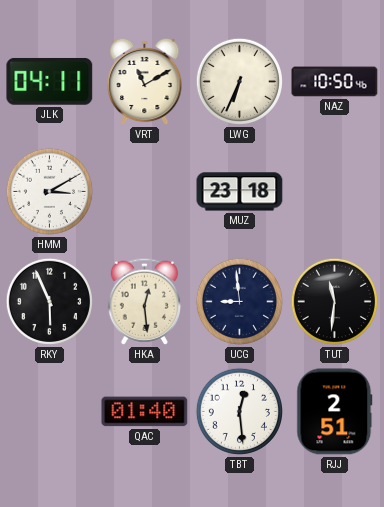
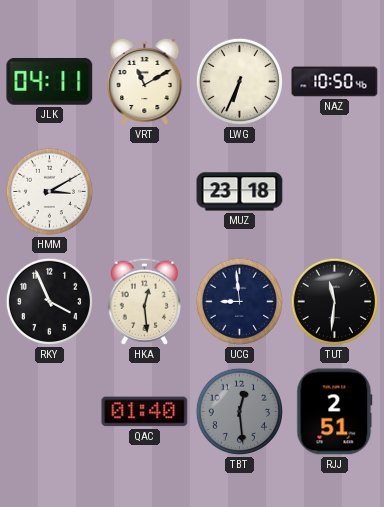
RKY: 5:56 -> 3:56 (49, 301)
TBT dial: white -> grey (239, 411)
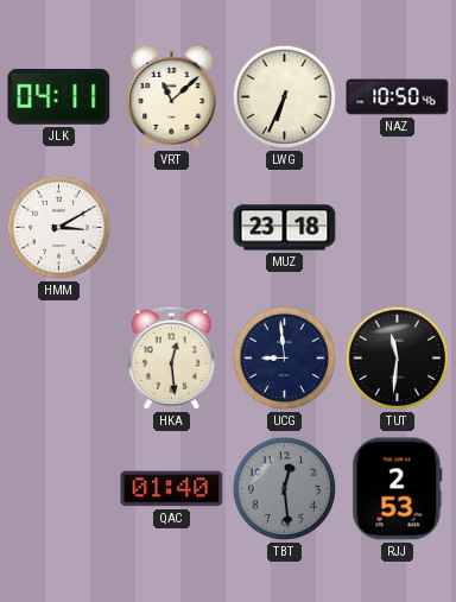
VRT: 11:10 -> 11:08 (172, 97)
RKY: 3:56 -> none (49, 301)
RJJ: 2:51 -> 2:53 (398, 489)
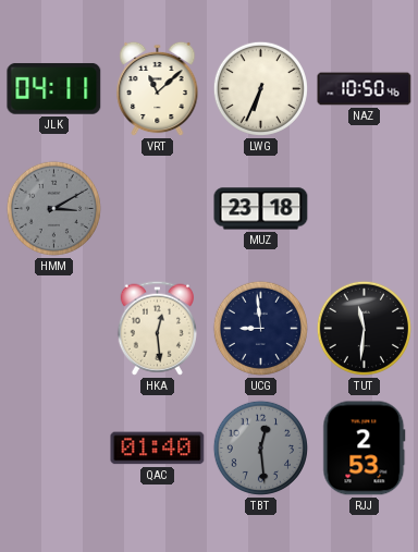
HMM dial: white -> grey (53, 208)
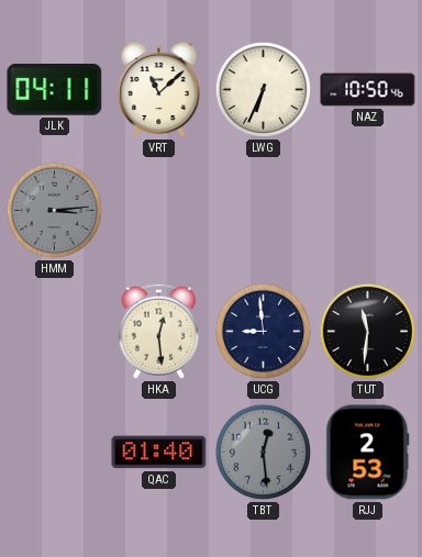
HMM: 3:10 -> 3:14 (54, 210)
MUZ: 23:18 -> none (261, 209)
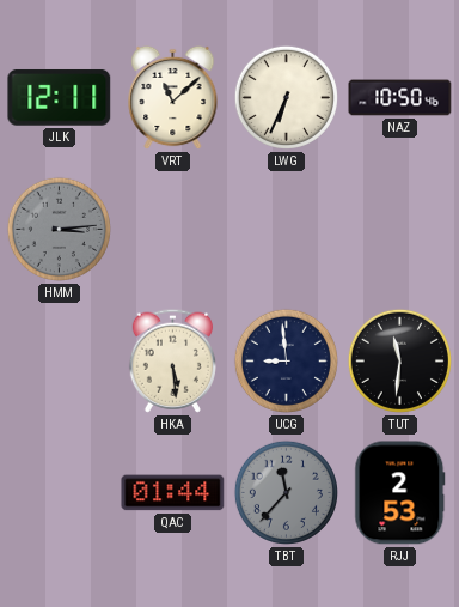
JLK: 04:11 -> 12:11 (60, 97)
HKA: 12:29 -> 5:29 (172, 360)
QAC: 01:40 -> 01:44 (173, 493)
TBT: 12:29 -> 11:37 (286, 492)
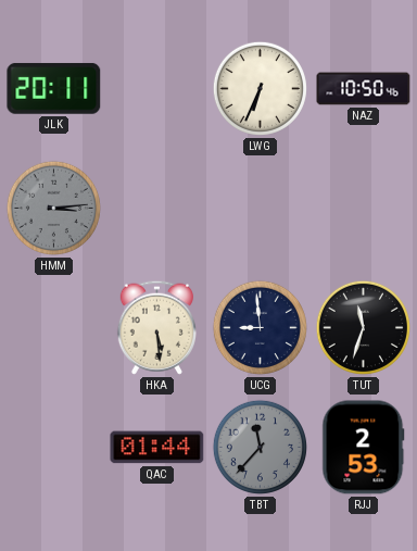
JLK: 12:11 -> 20:11 (54, 88)
VRT: 11:08 -> none (173, 98)
TUT: 11:31 -> 11:33 (363, 327)
